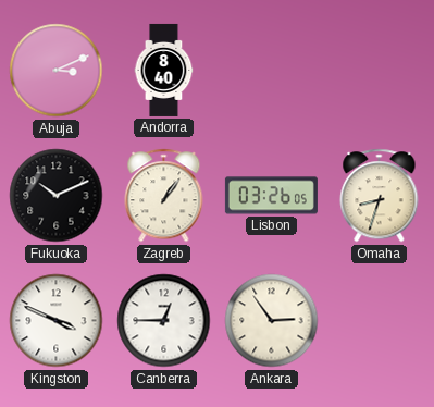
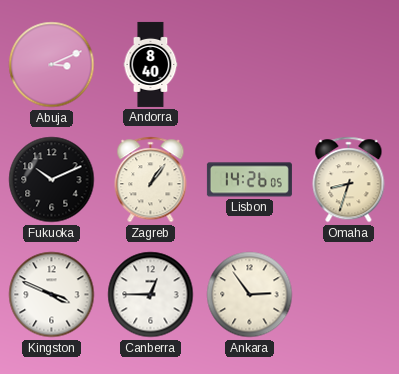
Lisbon: 03:26 -> 14:26 (249, 180)
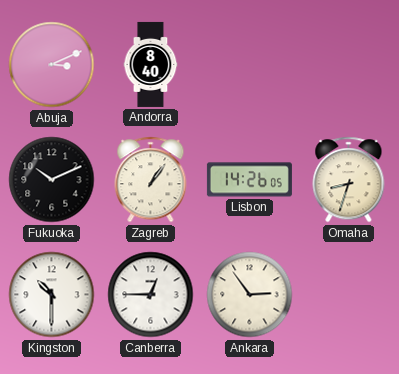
Kingston: 3:49 -> 10:30 (52, 295)
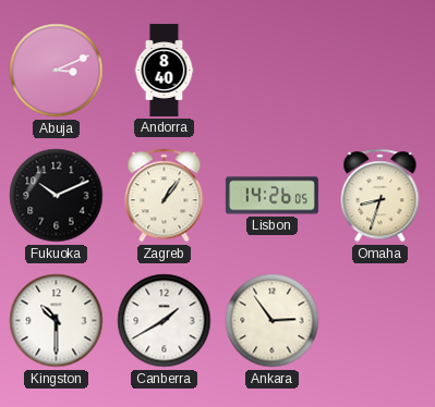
Canberra: 12:45 -> 1:40 (165, 321)
